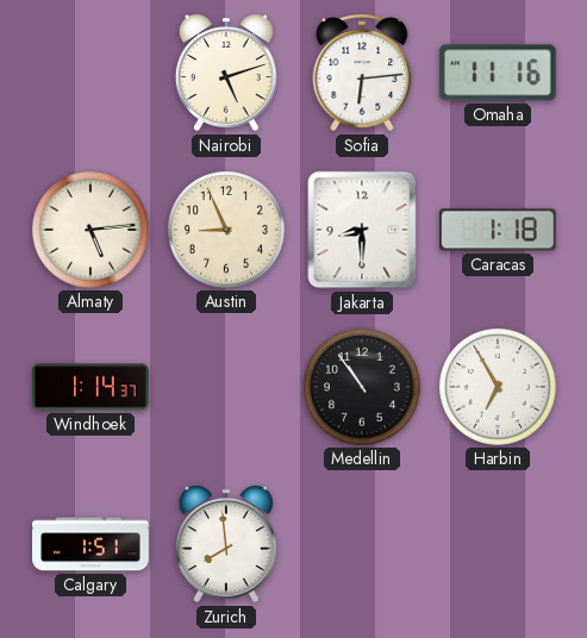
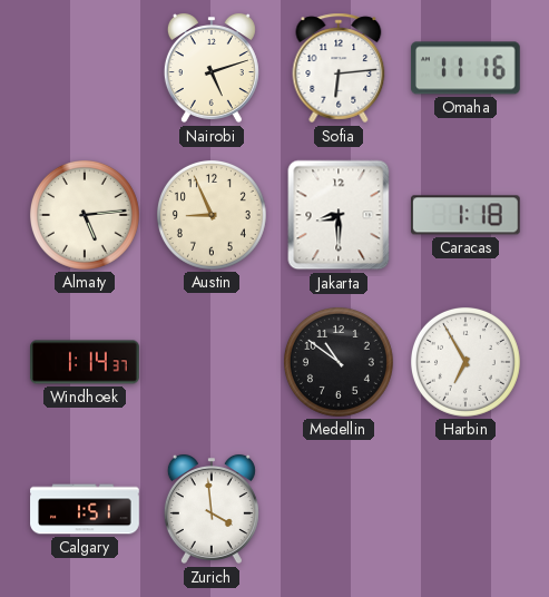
Medellin: 10:54 -> 10:51 (339, 362)
Zurich: 7:59 -> 3:59 (212, 509)
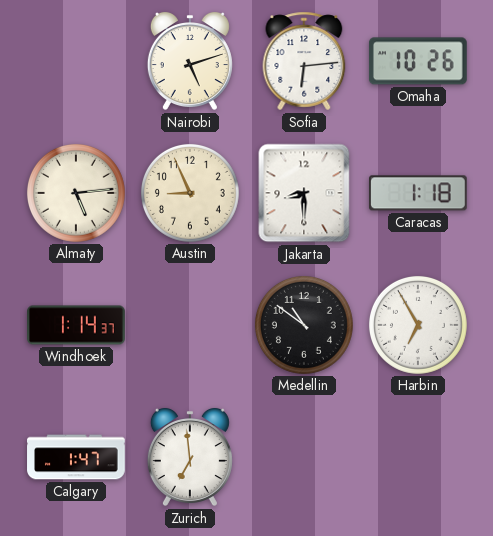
Omaha: 11:16 -> 10:26 (418, 61)
Calgary: 1:51 -> 1:47 (76, 457)
Zurich: 3:59 -> 6:59 (190, 457)
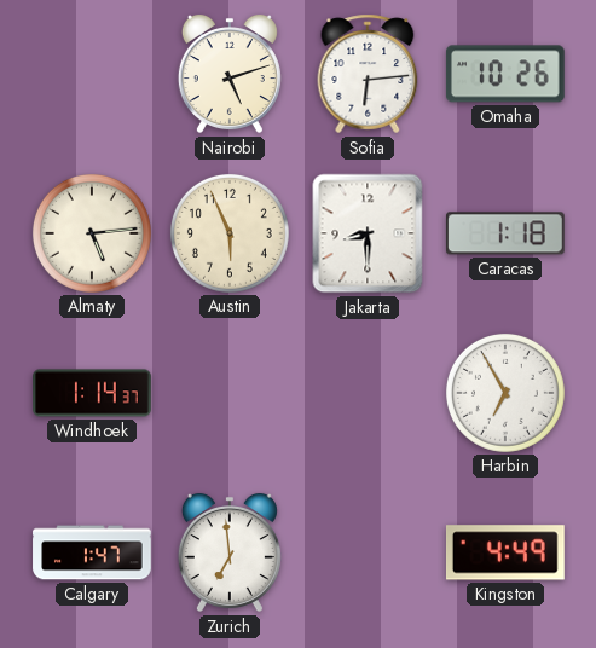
Austin: 8:56 -> 5:56 (230, 233)
Medellin: 10:51 -> none (304, 325)
Kingston: none -> 4:49 (505, 552)
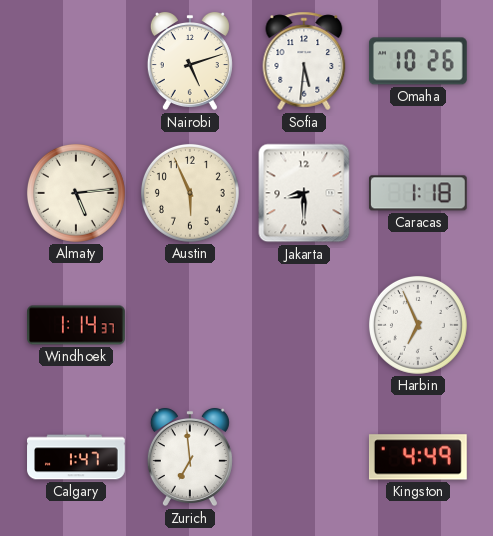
Sofia: 6:14 -> 5:31 (304, 61)
Harbin: 6:55 -> 6:56 (418, 325)
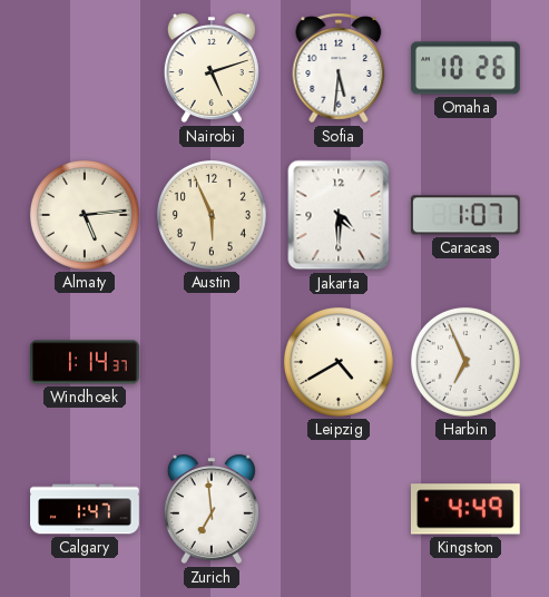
Jakarta: 8:30 -> 4:30 (339, 215)
Caracas: 1:18 -> 1:07 (465, 215)
Leipzig: none -> 4:40 (339, 362)
